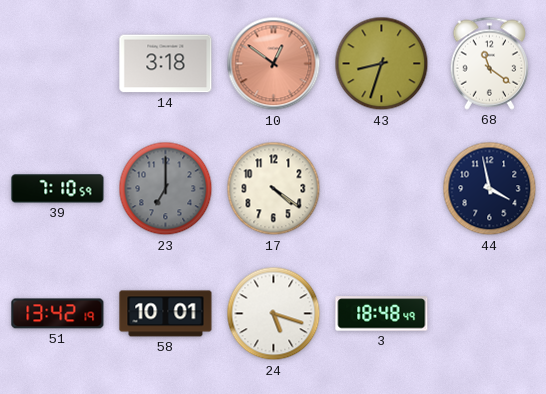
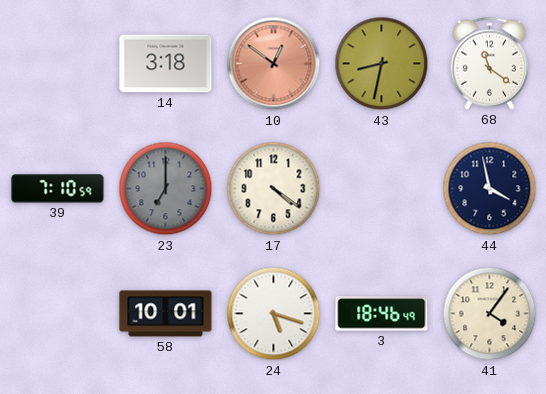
43: 8:33 -> 8:32 (382, 64)
51: 13:42 -> none (58, 314)
3: 18:48 -> 18:46 (382, 314)
41: none -> 4:06 (490, 314)
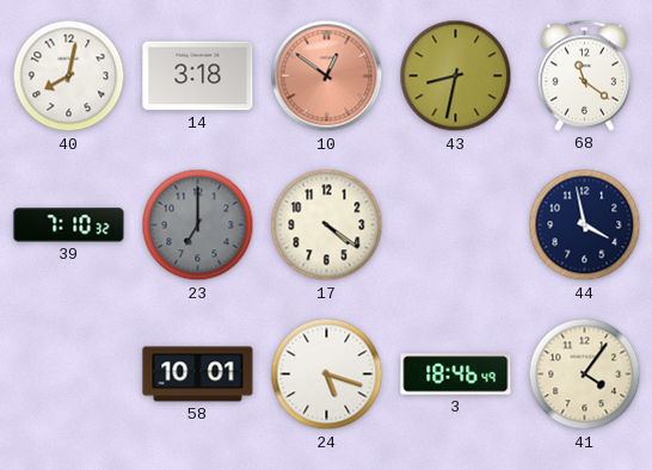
40: none -> 8:02 (69, 76)
39: 7:10:59 -> 7:10:32 (69, 225)
